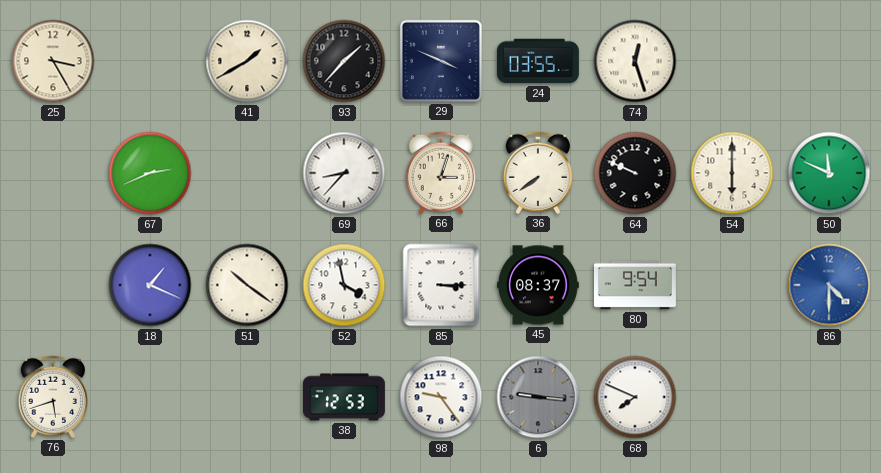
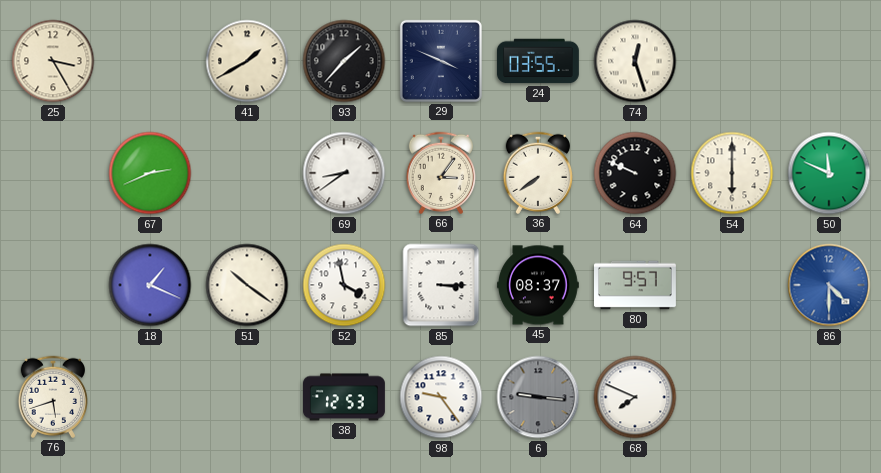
69: 8:37 -> 8:39 (344, 173)
66: 3:03 -> 3:06 (440, 173)
80: 9:54 -> 9:57 (636, 285)
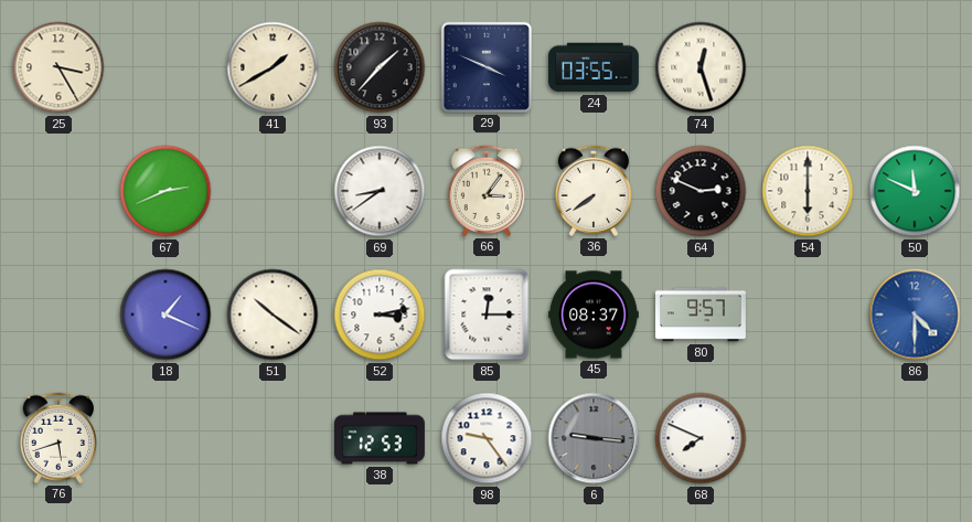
64: 9:49 -> 2:49 (701, 191)
52: 3:58 -> 3:13 (380, 315)
85: 3:15 -> 12:15 (487, 315)
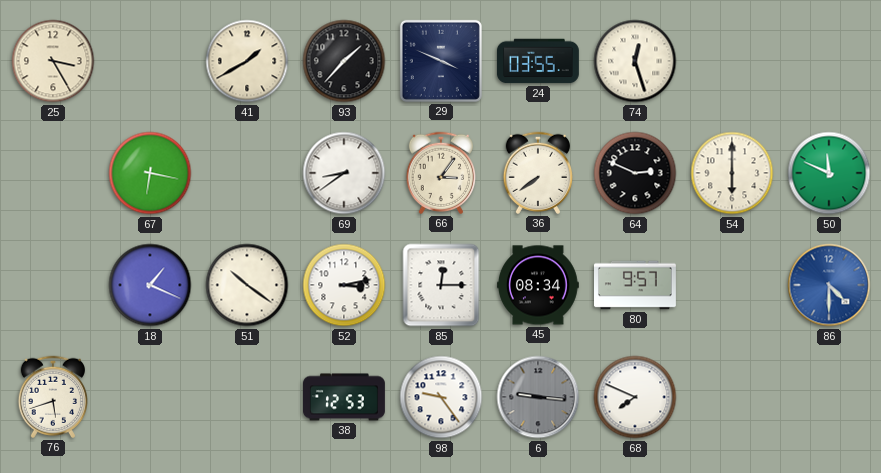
67: 2:41 -> 6:17 (150, 173)
45: 08:37 -> 08:34 (538, 285)
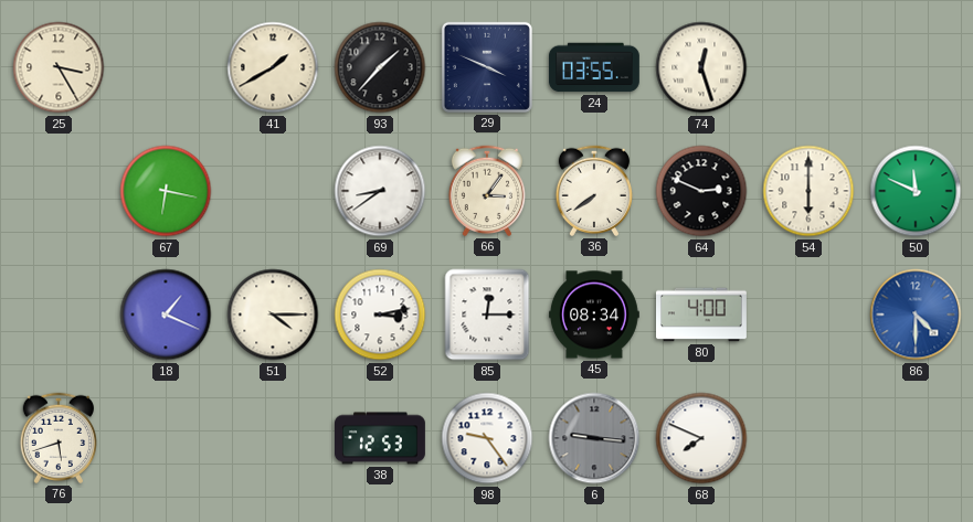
51: 10:21 -> 4:15 (273, 315)
80: 9:57 -> 4:00 (702, 315)
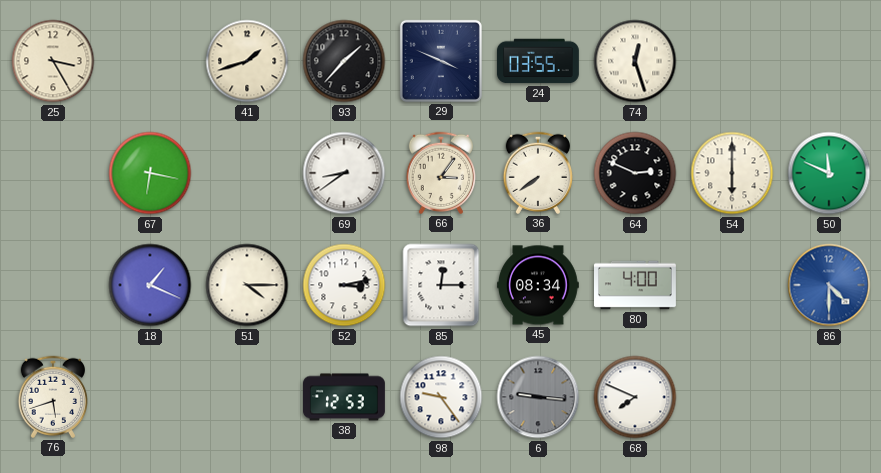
41: 1:40 -> 1:42 (247, 61)
